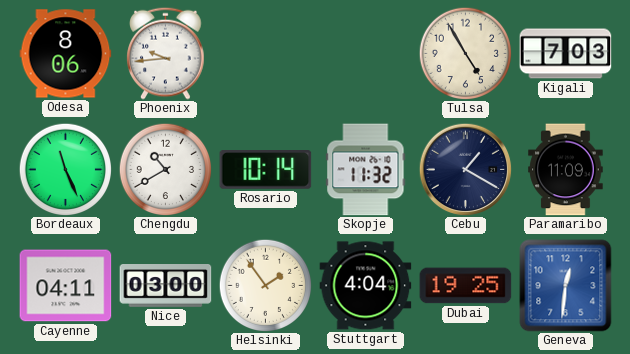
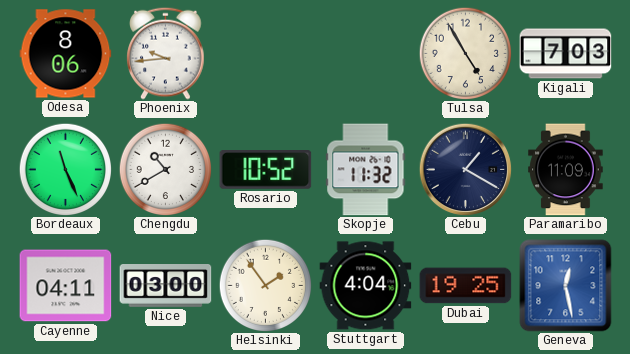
Rosario: 10:14 -> 10:52 (266, 170)
Geneva: 12:31 -> 12:28 (566, 286)
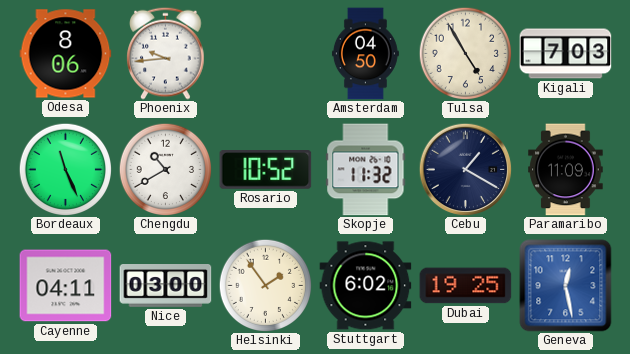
Amsterdam: none -> 04:50 (365, 54)
Stuttgart: 4:04 -> 6:02 (366, 286)
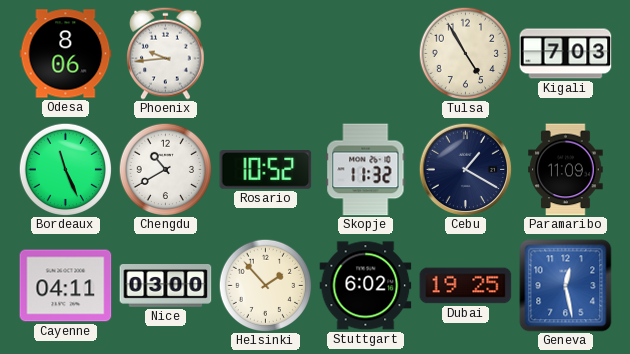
Amsterdam: 04:50 -> none (365, 54)
Helsinki: 1:54 -> 1:53 (265, 285)
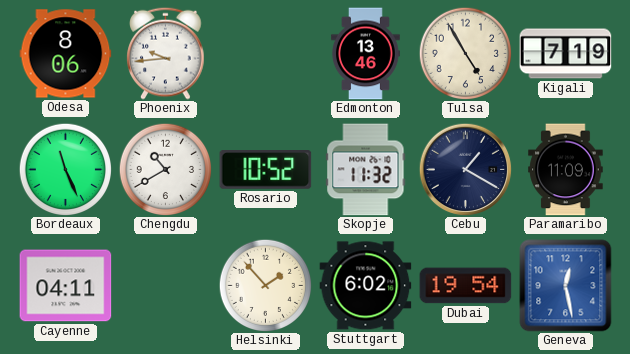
Edmonton: none -> 13:46 (366, 54)
Kigali: 7:03 -> 7:19 (566, 54)
Nice: 03:00 -> none (166, 286)
Dubai: 19:25 -> 19:54 (466, 286)
